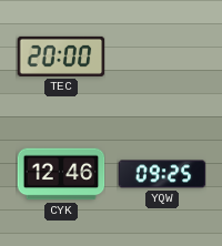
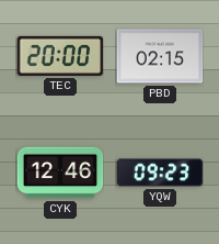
PBD: none -> 02:15 (160, 56)
YQW: 09:25 -> 09:23 (160, 173)
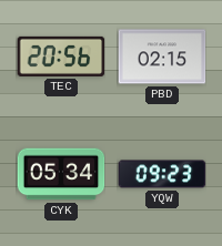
TEC: 20:00 -> 20:56 (61, 57)
CYK: 12:46 -> 05:34 (61, 174)
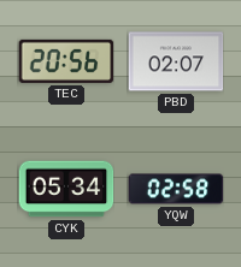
PBD: 02:15 -> 02:07 (176, 61)
YQW: 09:23 -> 02:58 (176, 189)
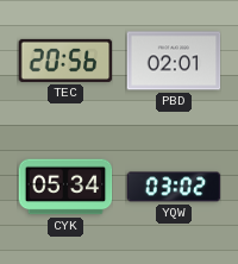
PBD: 02:07 -> 02:01 (174, 61)
YQW: 02:58 -> 03:02 (174, 187)
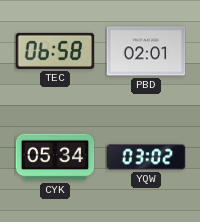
TEC: 20:56 -> 06:58 (55, 51)
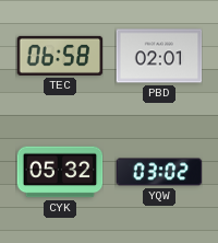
CYK: 05:34 -> 05:32 (60, 172)
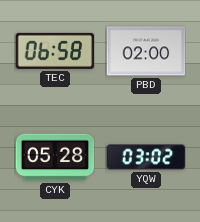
PBD: 02:01 -> 02:00 (146, 51)
CYK: 05:32 -> 05:28 (55, 157)
